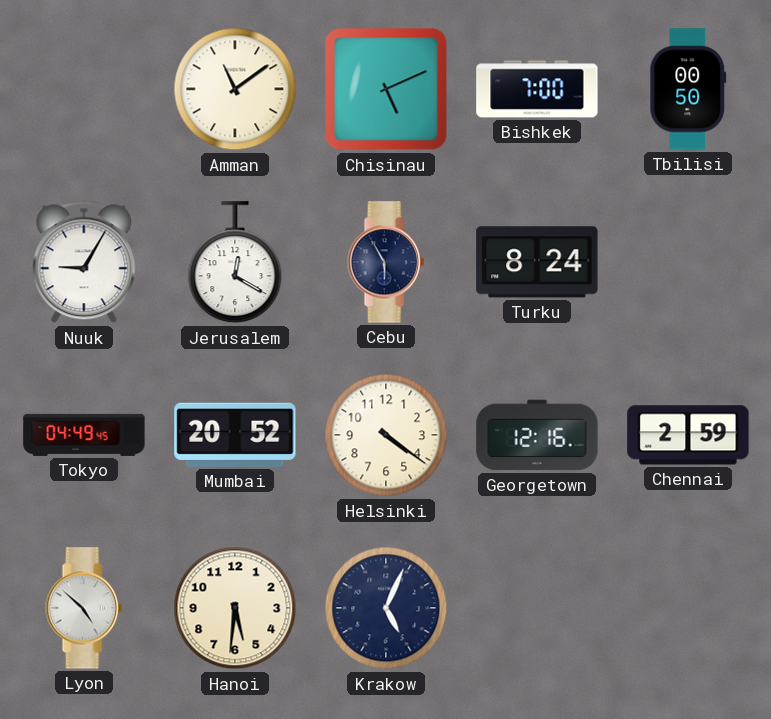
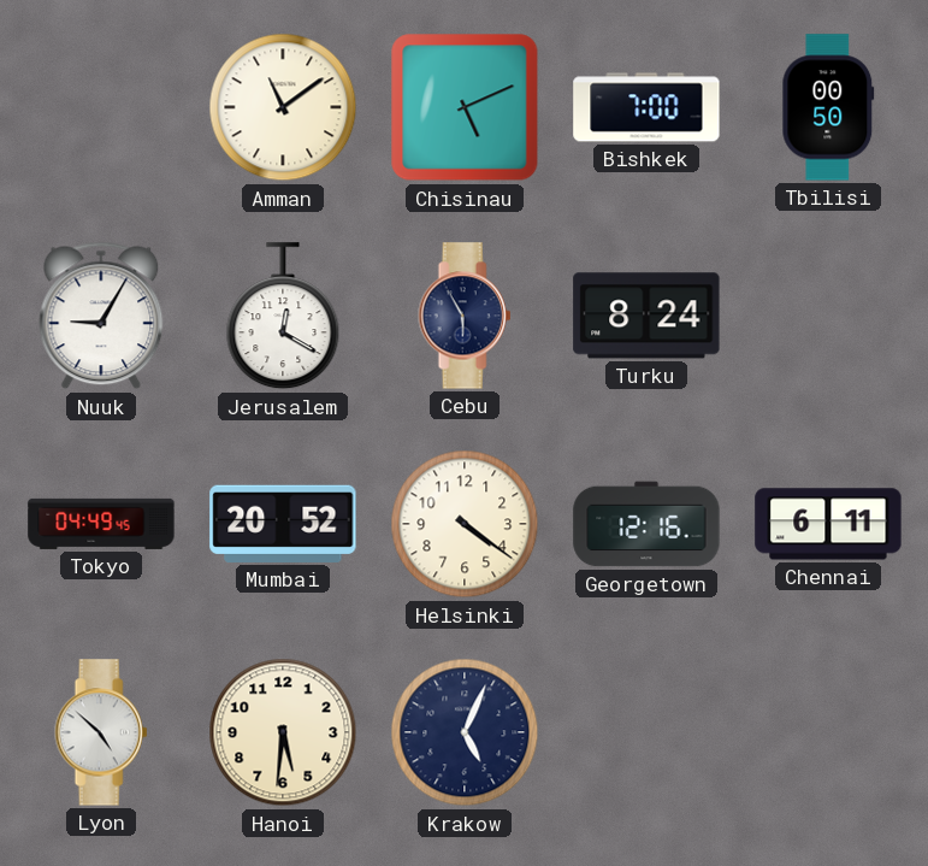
Chennai: 2:59 -> 6:11 (828, 524)
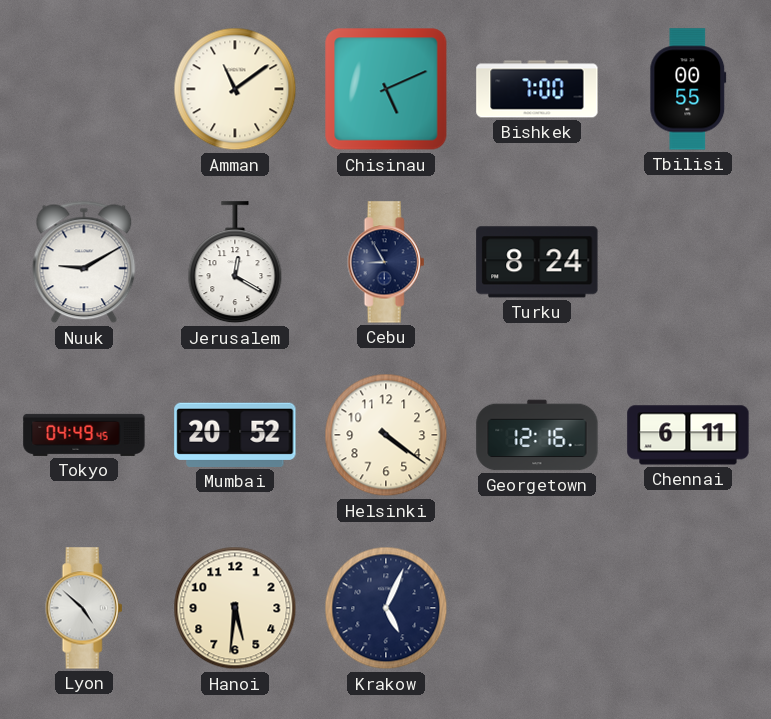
Tbilisi: 00:50 -> 00:55 (688, 89)
Nuuk: 9:05 -> 9:10 (84, 262)
Cebu: 5:55 -> 8:55 (386, 262)
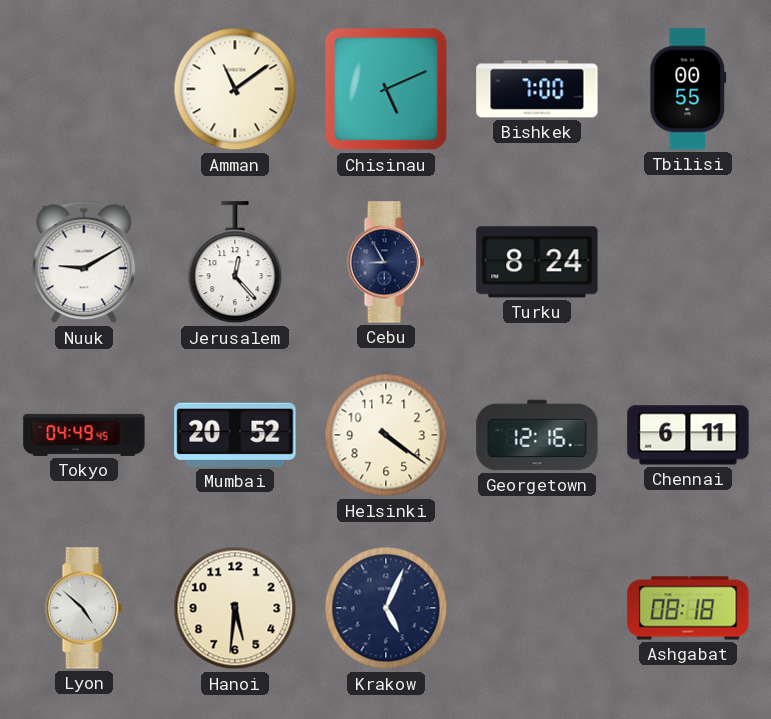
Jerusalem: 12:20 -> 12:23 (235, 263)
Ashgabat: none -> 08:18 (688, 608)
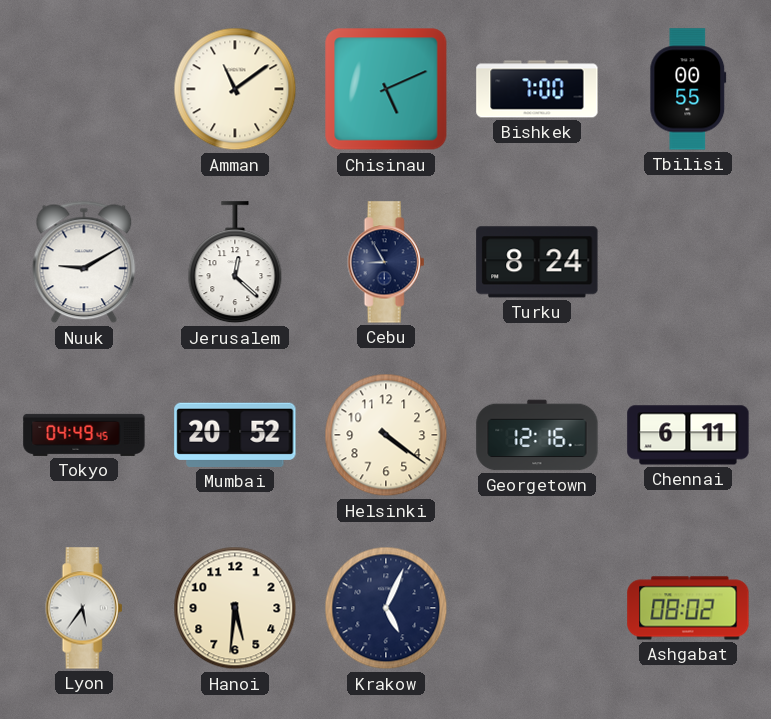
Jerusalem: 12:23 -> 12:22 (235, 263)
Lyon: 4:52 -> 5:36 (84, 608)
Ashgabat: 08:18 -> 08:02 (688, 608)
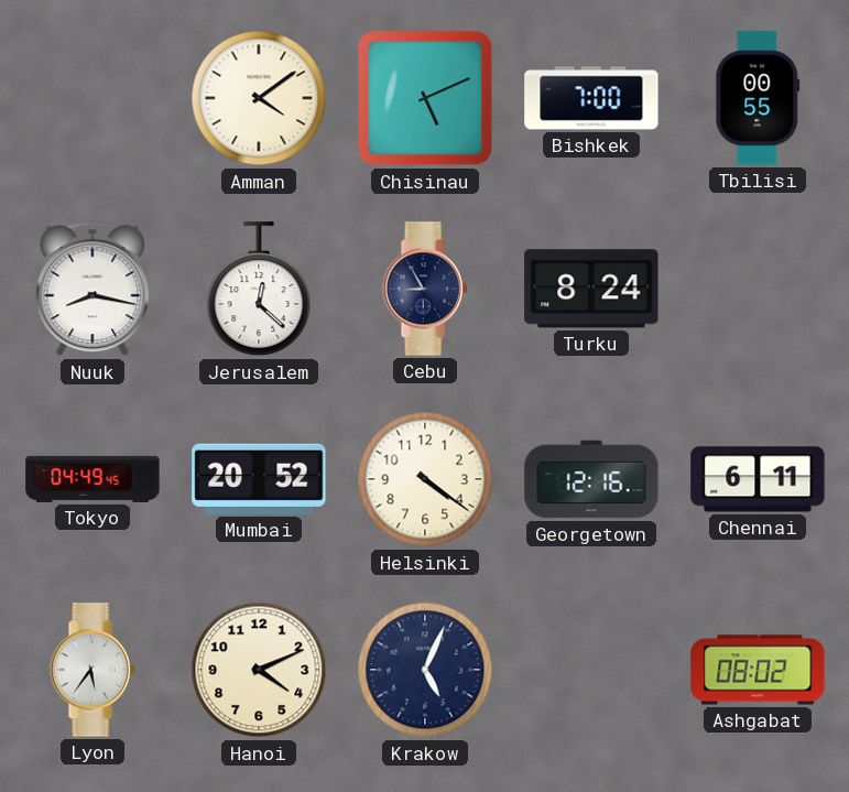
Amman: 11:09 -> 4:09 (259, 98)
Nuuk: 9:10 -> 8:17 (92, 289)
Hanoi: 5:31 -> 4:11 (259, 670)
